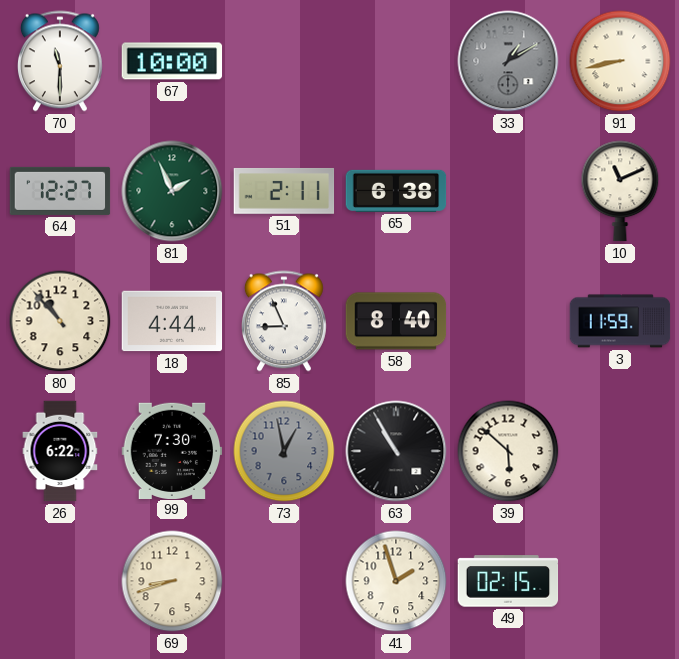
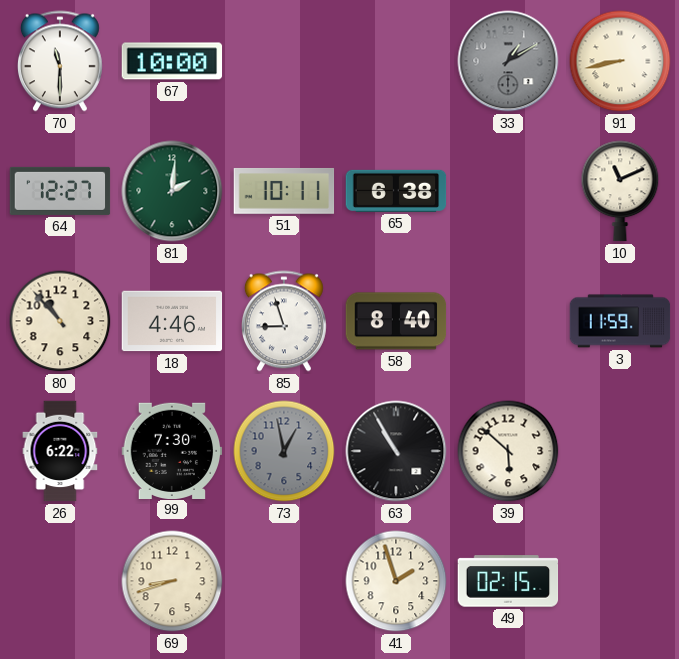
81: 1:56 -> 2:01 (172, 191)
51: 2:11 -> 10:11 (284, 191)
18: 4:44 -> 4:46 (172, 321)
85: 8:56 -> 8:57 (284, 321)
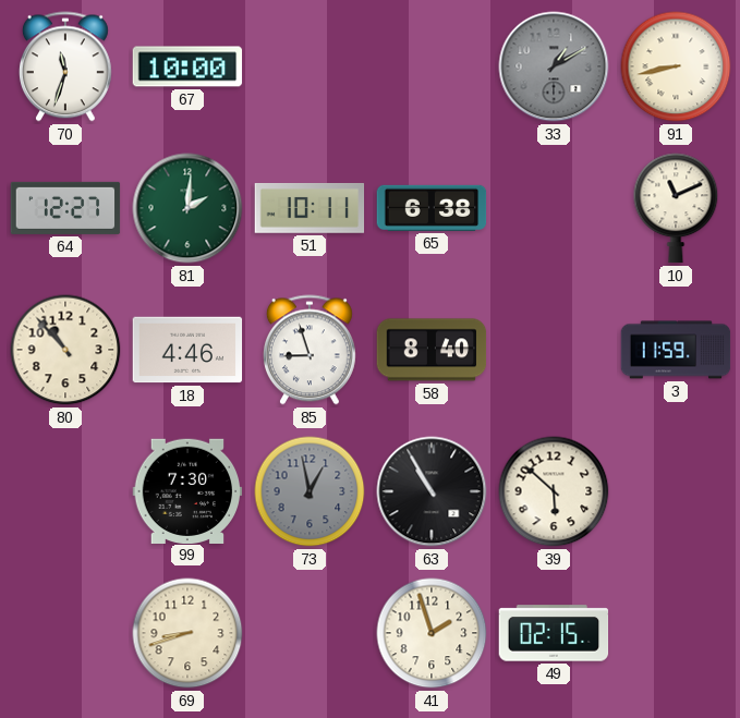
70: 11:30 -> 11:33 (65, 66)
26: 6:22 -> none (60, 451)
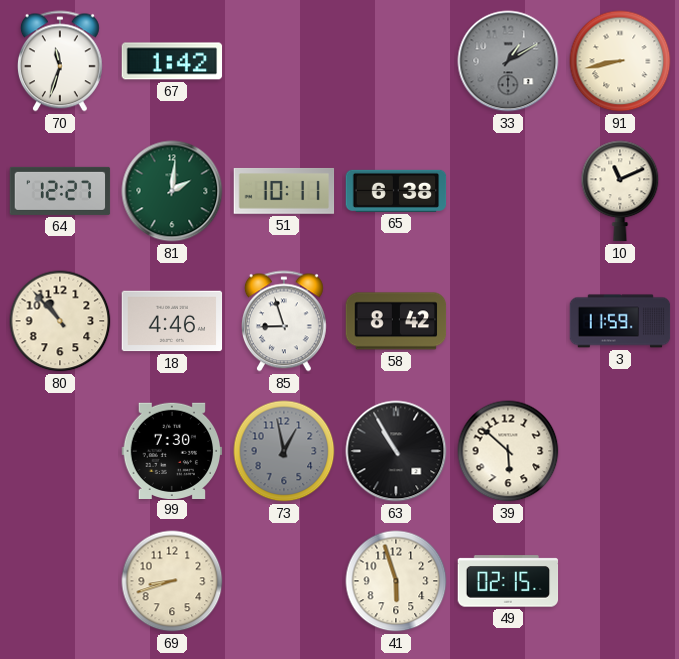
67: 10:00 -> 1:42 (172, 61)
58: 8:40 -> 8:42 (396, 321)
41: 1:57 -> 5:57 (396, 581)
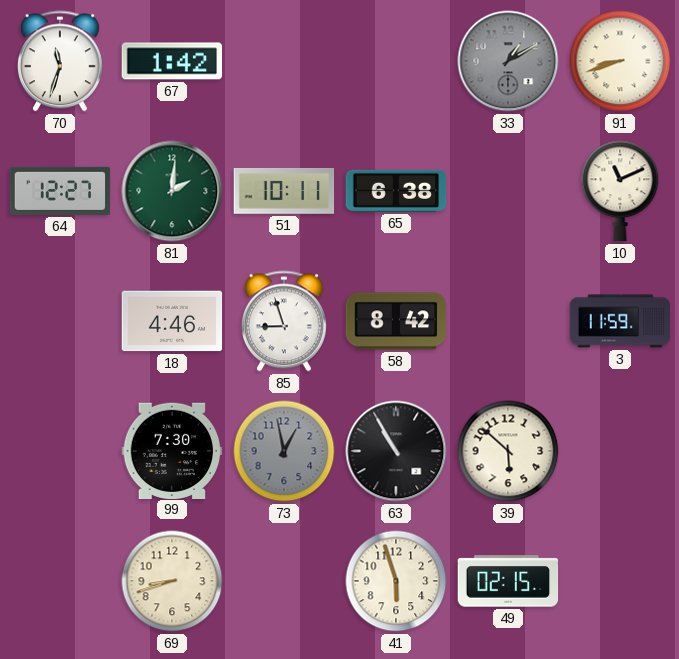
91: 8:43 -> 8:42 (620, 61)
80: 10:53 -> none (60, 321)
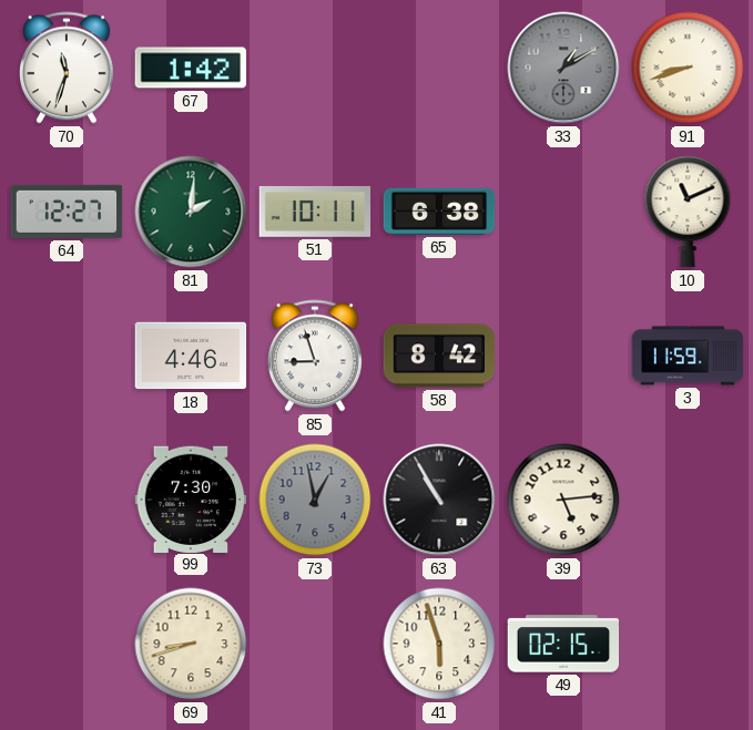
39: 5:52 -> 5:14 (563, 500)
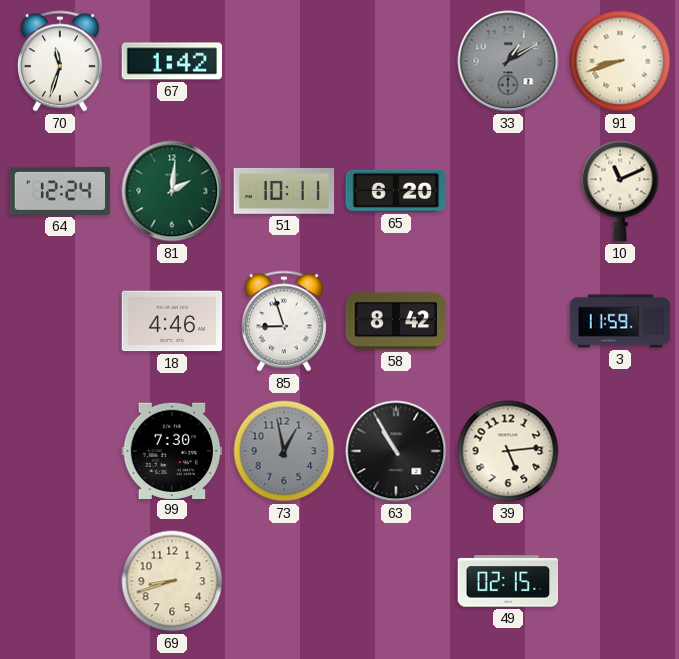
64: 12:27 -> 12:24 (60, 191)
65: 6:38 -> 6:20 (396, 191)
41: 5:57 -> none (439, 644)
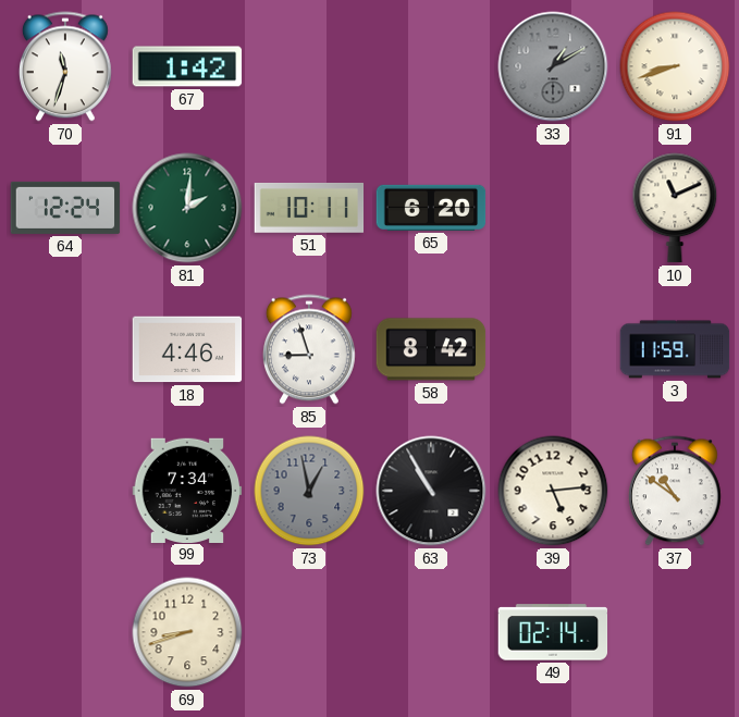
99: 7:30 -> 7:34 (187, 490)
37: none -> 10:51 (675, 491)
49: 02:15 -> 02:14 (553, 632)
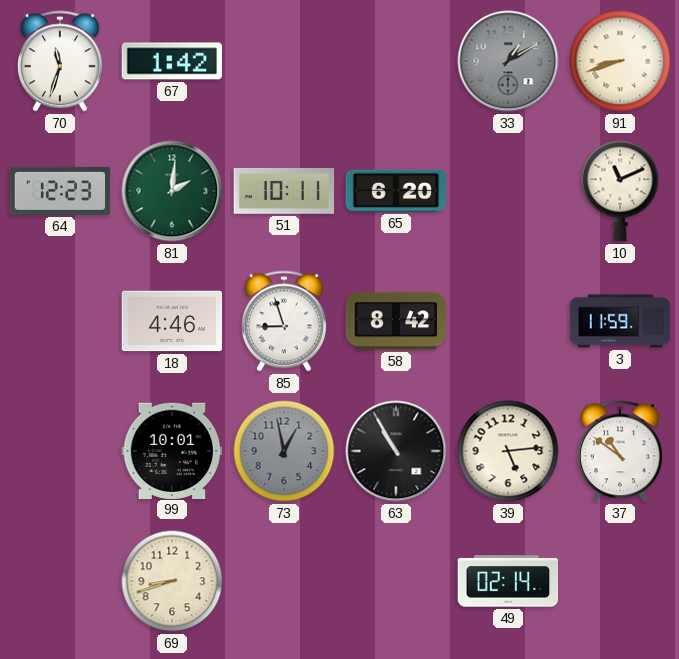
64: 12:24 -> 12:23 (60, 191)
99: 7:34 -> 10:01 (172, 450)
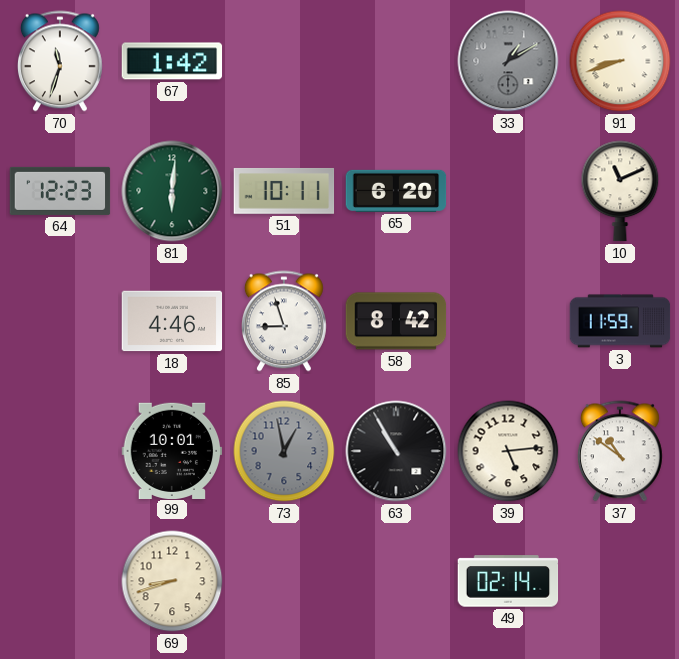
81: 2:01 -> 6:01 (172, 191)
